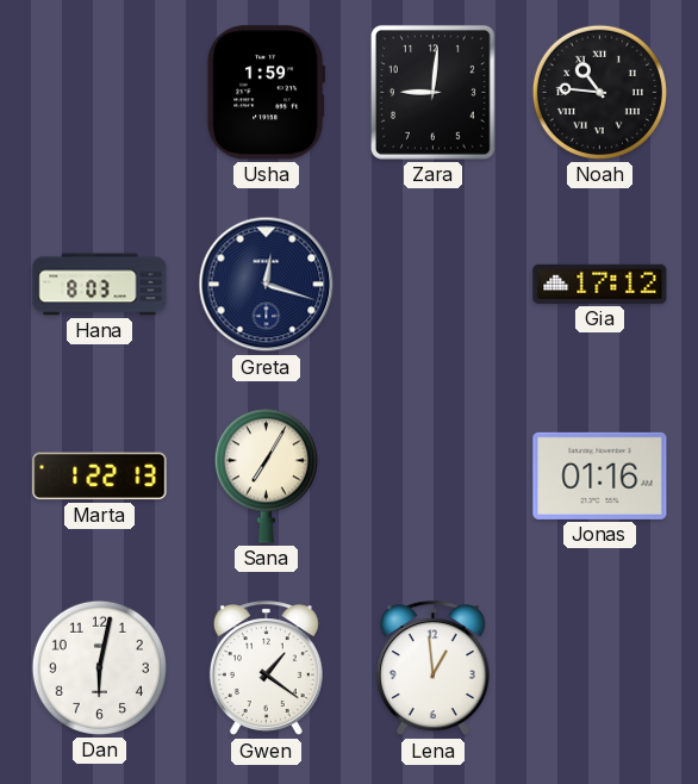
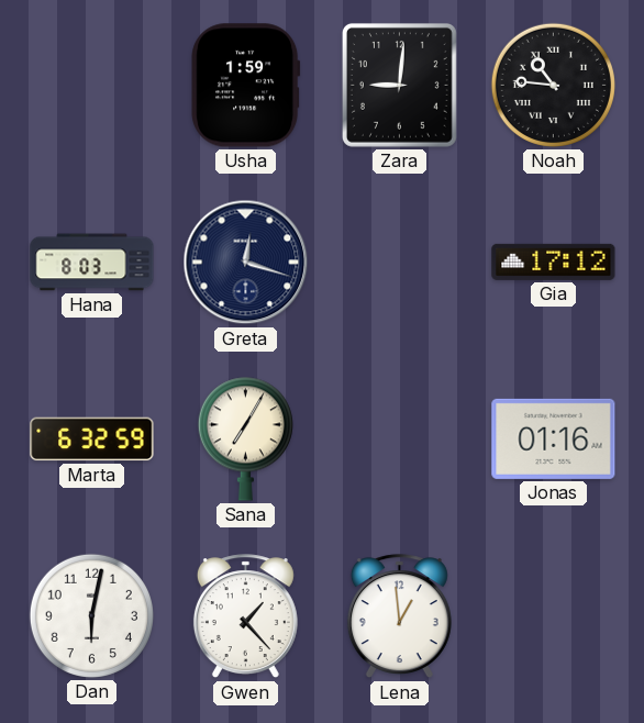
Marta: 1:22 -> 6:32 (92, 440)
Gwen: 1:21 -> 1:23 (245, 616)
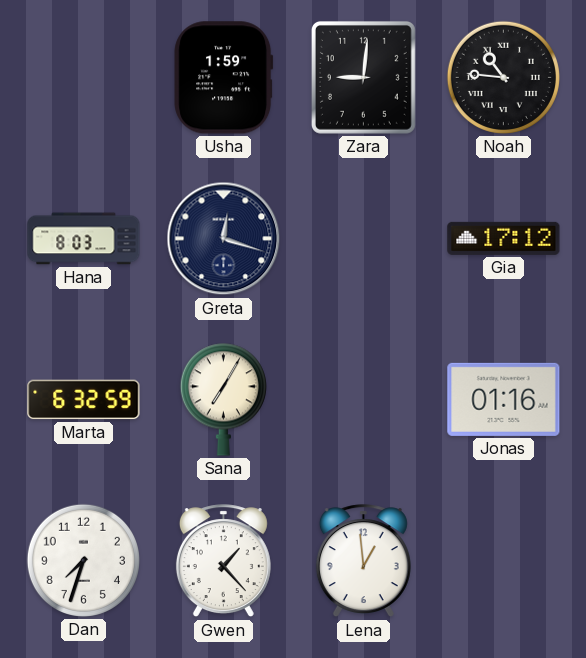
Dan: 6:02 -> 7:33 (83, 560)
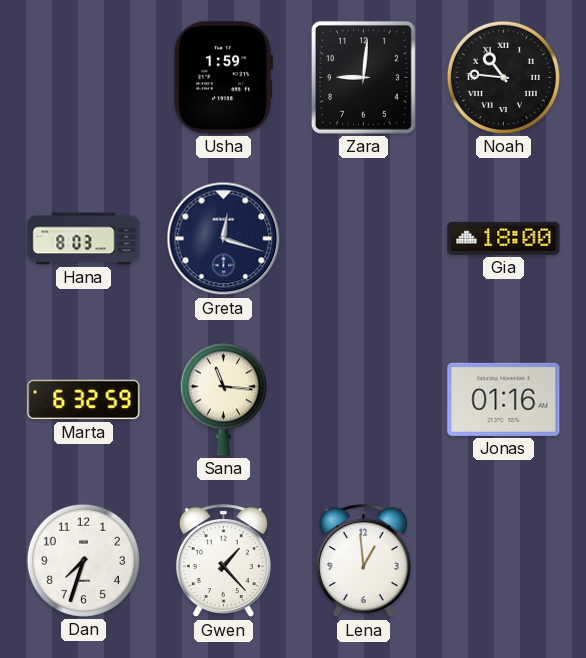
Gia: 17:12 -> 18:00 (504, 238)
Sana: 7:05 -> 11:16 (223, 399)
